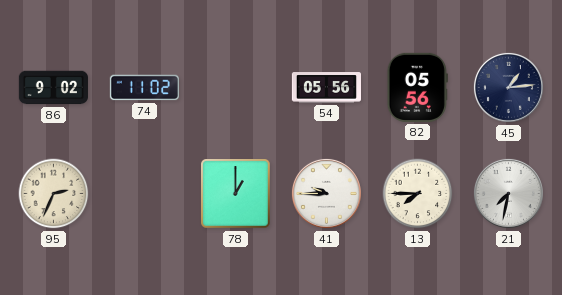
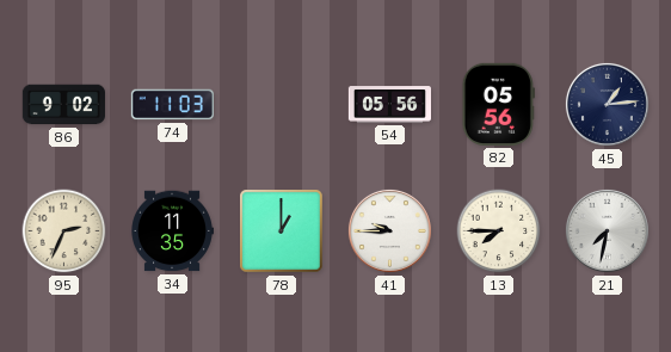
74: 11:02 -> 11:03 (172, 105)
34: none -> 11:35 (172, 231)
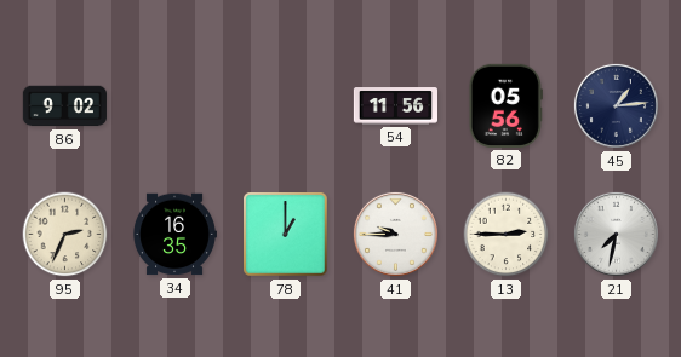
74: 11:03 -> none (172, 105)
54: 05:56 -> 11:56 (395, 106)
34: 11:35 -> 16:35 (174, 235)
13: 7:45 -> 2:45 (507, 235)
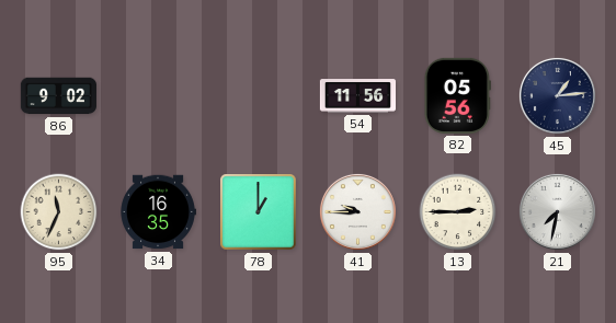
95: 2:34 -> 11:34 (59, 212)
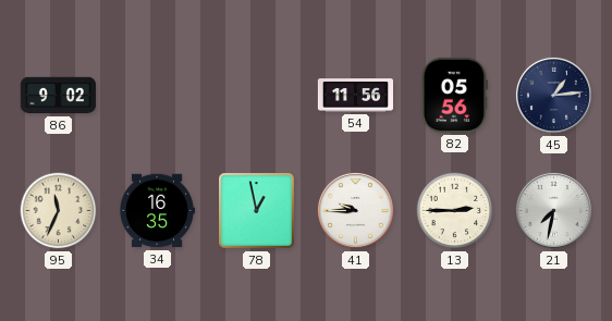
78: 1:00 -> 12:58 (257, 211)
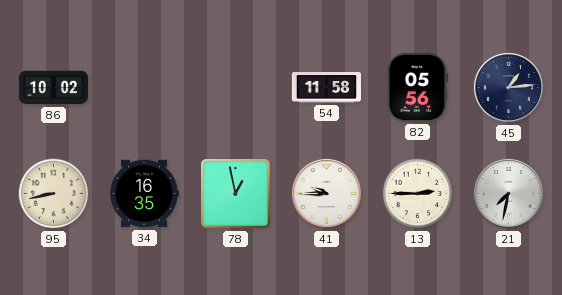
86: 9:02 -> 10:02 (53, 88)
54: 11:56 -> 11:58 (326, 88)
95: 11:34 -> 8:43 (54, 194)
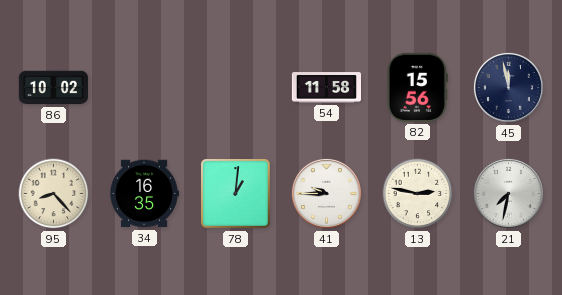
82: 05:56 -> 15:56 (417, 87)
45: 1:14 -> 11:58 (508, 87)
95: 8:43 -> 8:23 (54, 194)
78: 12:58 -> 1:01 (236, 194)
13: 2:45 -> 2:47 (418, 194)
